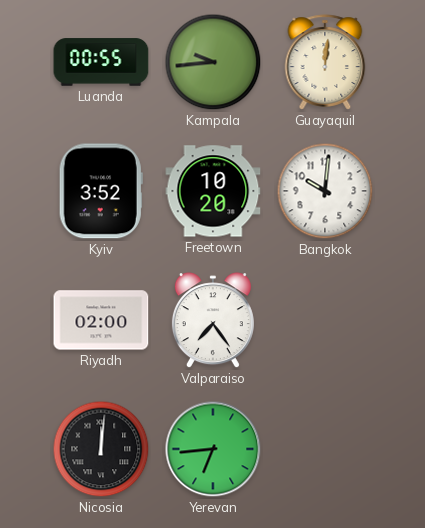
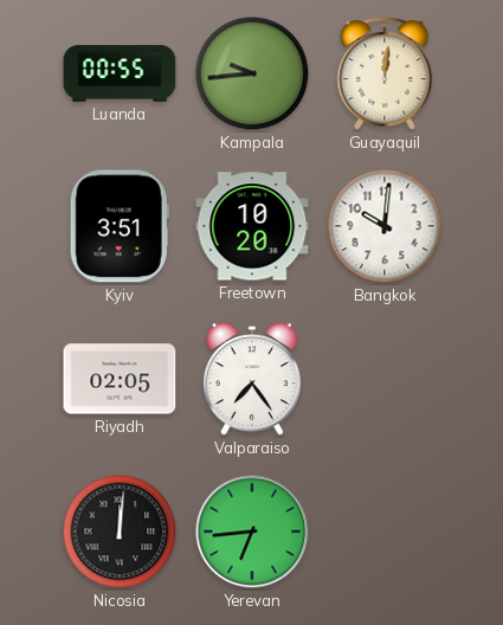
Kyiv: 3:52 -> 3:51 (120, 226)
Riyadh: 02:00 -> 02:05 (120, 379)
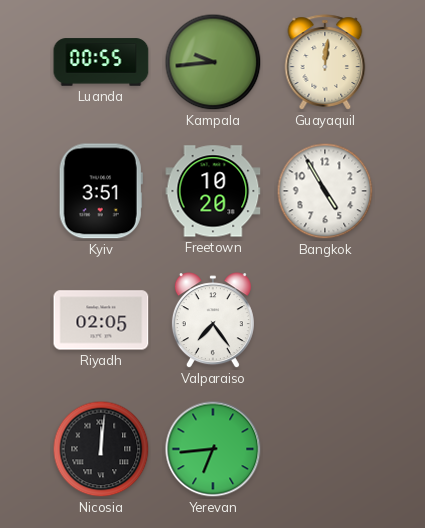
Bangkok: 10:01 -> 4:55 (325, 191)
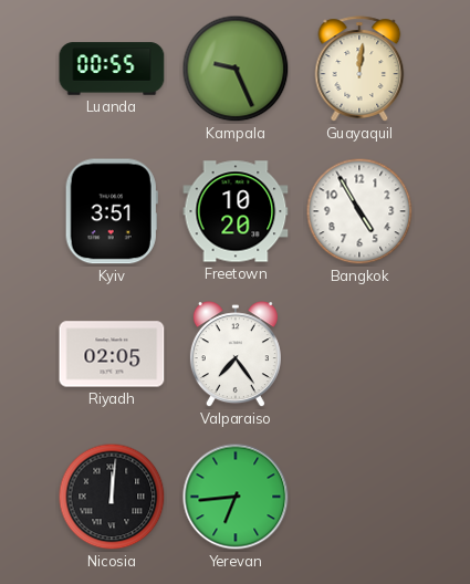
Kampala: 9:44 -> 9:26 (236, 69)
